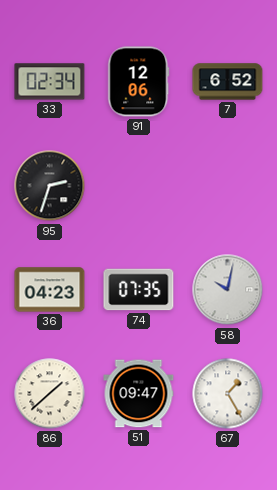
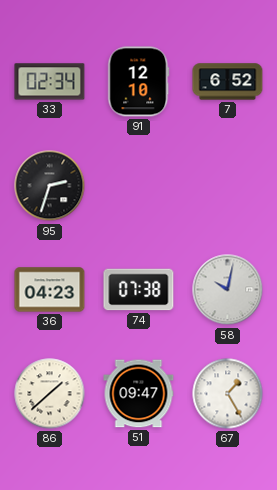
91: 12:06 -> 12:10 (139, 82)
74: 07:35 -> 07:38 (139, 290)
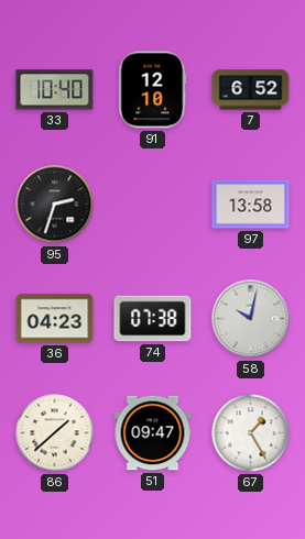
33: 02:34 -> 10:40 (55, 90)
97: none -> 13:58 (251, 205)
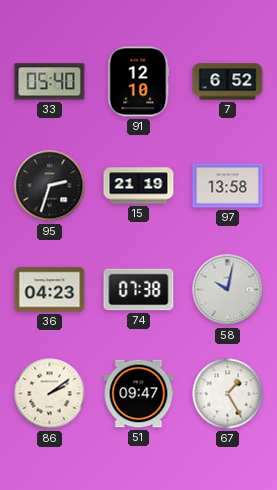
33: 10:40 -> 05:40 (50, 82)
15: none -> 21:19 (139, 186)
86: 1:38 -> 2:09 (50, 394)
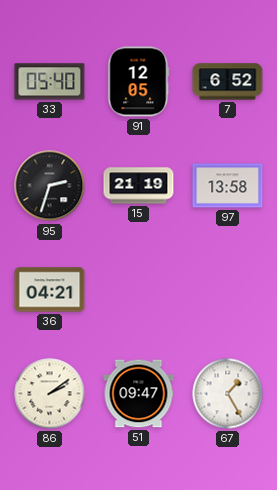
91: 12:10 -> 12:05 (139, 82)
36: 04:23 -> 04:21 (50, 290)
74: 07:38 -> none (139, 290)
58: 10:02 -> none (228, 290)
